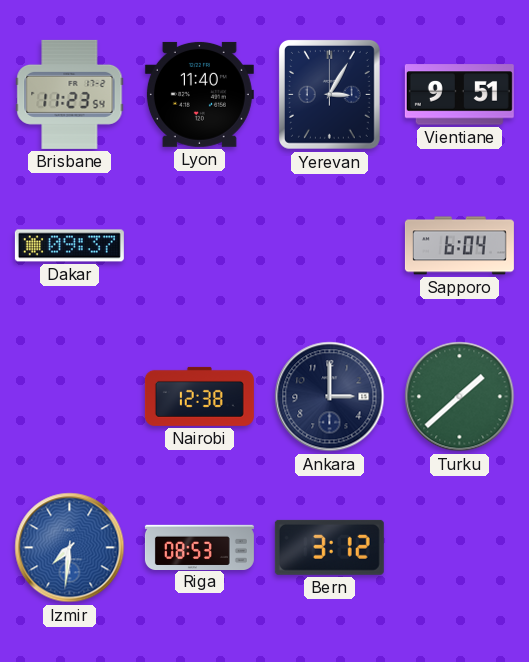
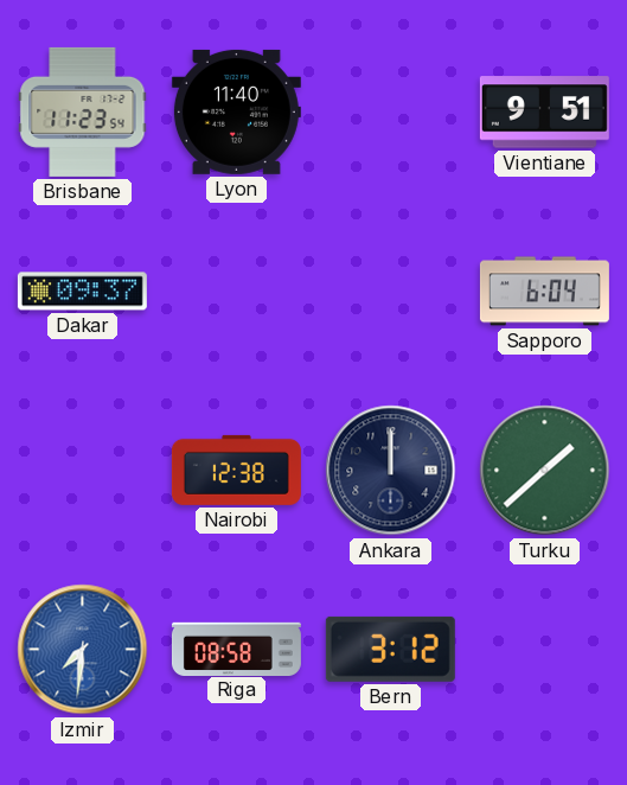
Yerevan: 3:05 -> none (329, 95)
Ankara: 3:00 -> 12:00 (391, 471)
Riga: 08:53 -> 08:58 (236, 649)
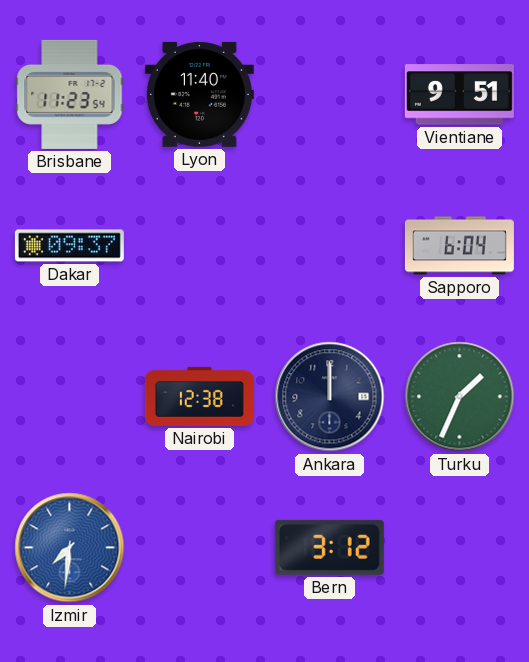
Turku: 1:38 -> 1:34 (460, 397)
Riga: 08:58 -> none (236, 649)
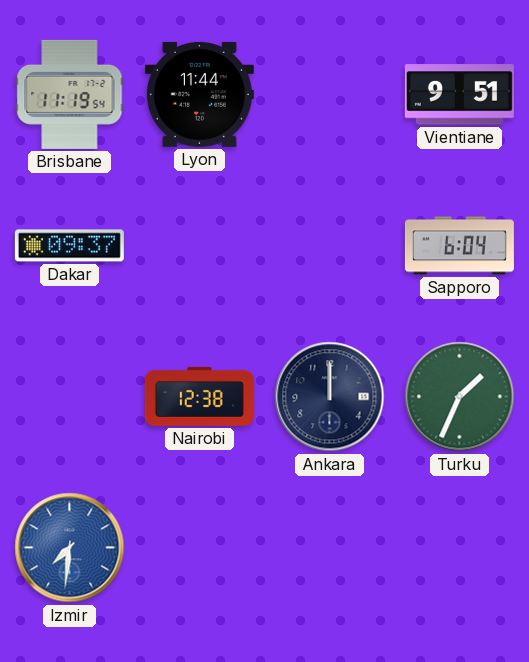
Brisbane: 11:23 -> 11:19 (70, 94)
Lyon: 11:40 -> 11:44 (199, 94)
Bern: 3:12 -> none (329, 547)
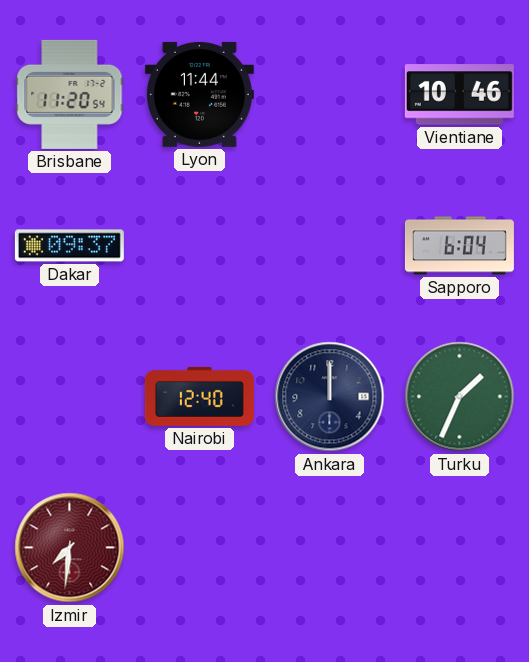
Brisbane: 11:19 -> 11:20 (70, 94)
Vientiane: 9:51 -> 10:46 (459, 95)
Nairobi: 12:38 -> 12:40 (199, 396)
Izmir dial: blue -> burgundy (70, 548)
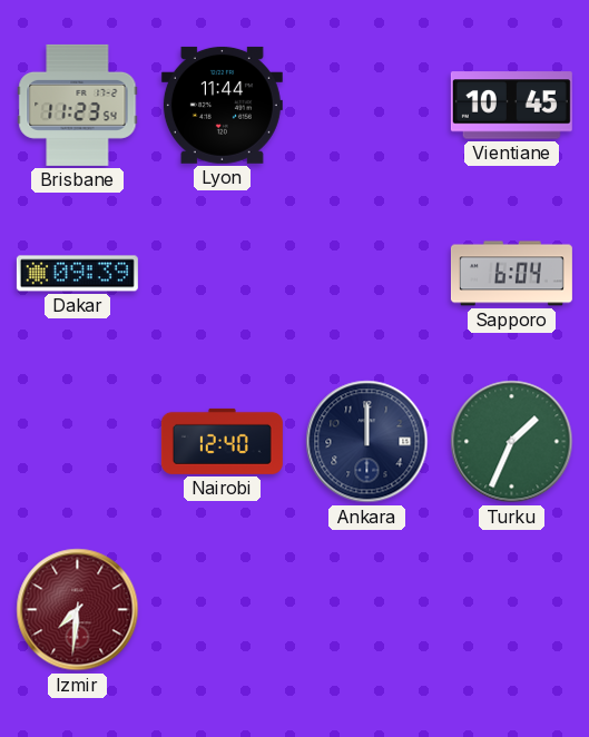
Brisbane: 11:20 -> 11:23 (78, 105)
Vientiane: 10:46 -> 10:45 (511, 106)
Dakar: 09:37 -> 09:39 (77, 274)
